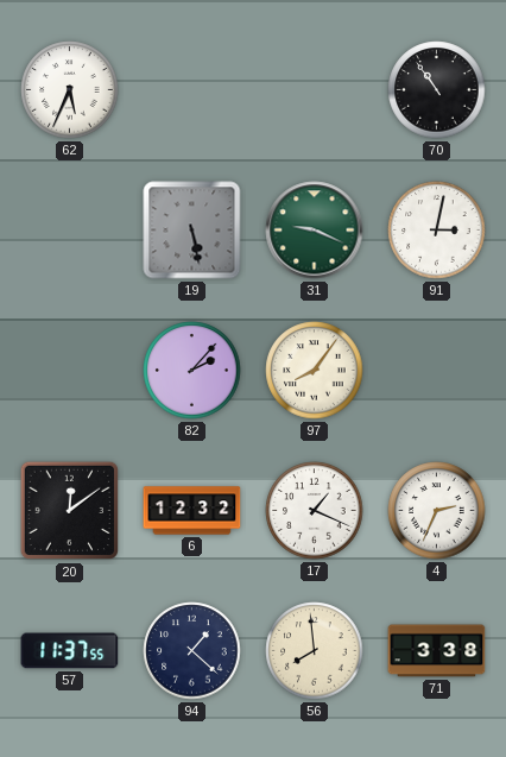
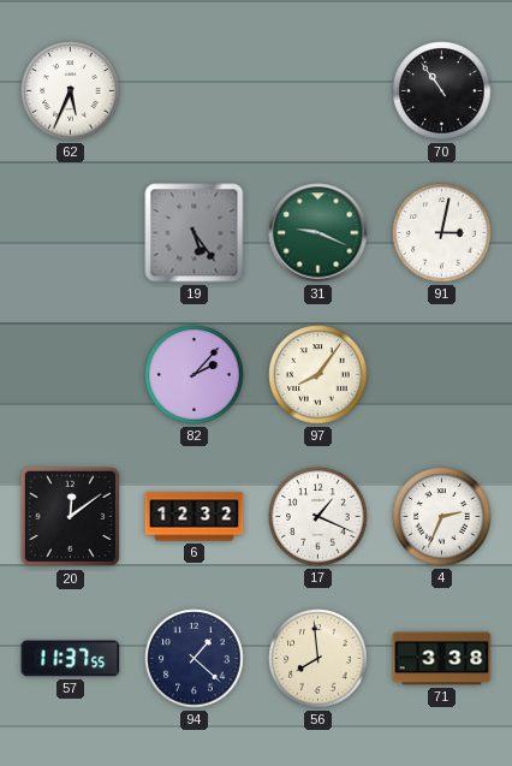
19: 5:28 -> 5:24 (195, 233)
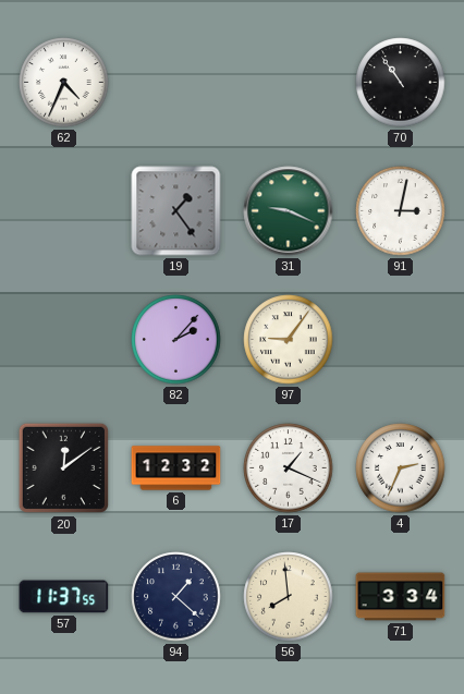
62: 5:34 -> 4:34 (64, 83)
19: 5:24 -> 1:24 (176, 211)
97: 8:06 -> 9:06 (289, 340)
71: 3:38 -> 3:34 (401, 597)
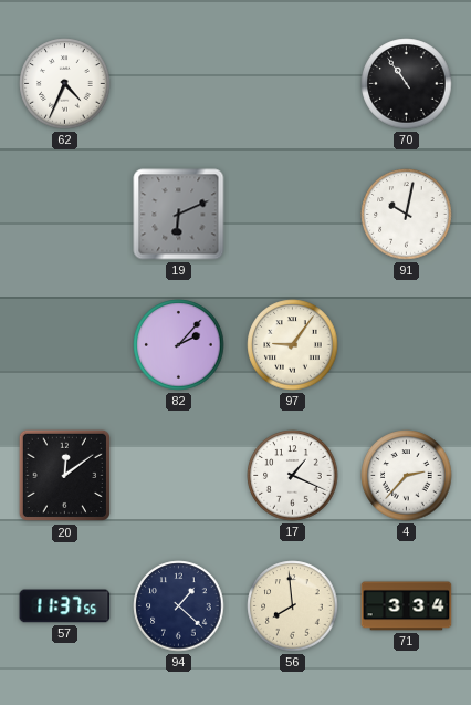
19: 1:24 -> 6:11 (179, 215)
31: 9:19 -> none (289, 211)
91: 3:02 -> 10:02 (407, 215)
6: 12:32 -> none (176, 468)
4: 2:34 -> 2:37 (407, 476)
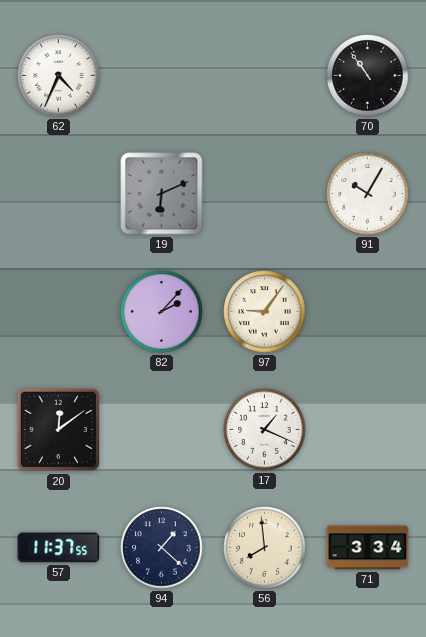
91: 10:02 -> 10:05 (368, 194)
4: 2:37 -> none (407, 476)
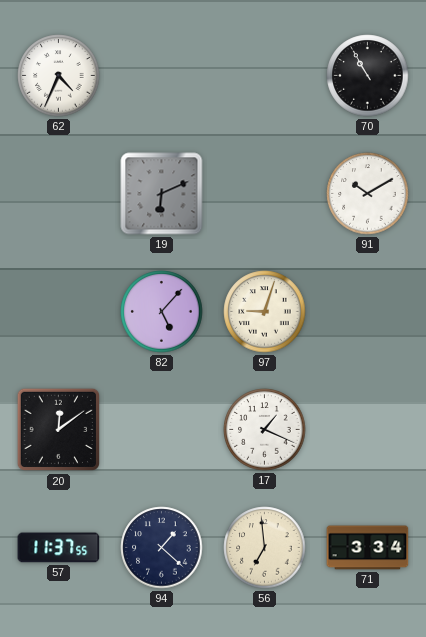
70: 10:54 -> 10:55 (368, 76)
91: 10:05 -> 10:10 (368, 194)
82: 2:07 -> 5:07 (162, 312)
97: 9:06 -> 9:03 (265, 312)
56: 7:59 -> 6:59 (265, 548)
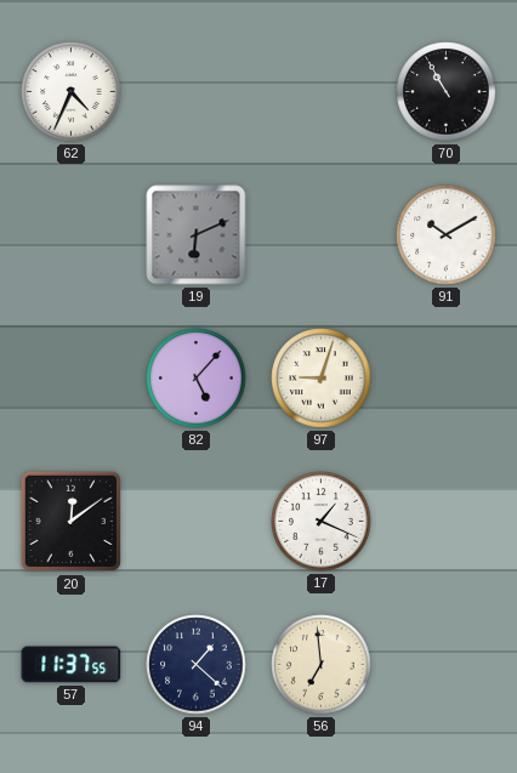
71: 3:34 -> none (368, 548)
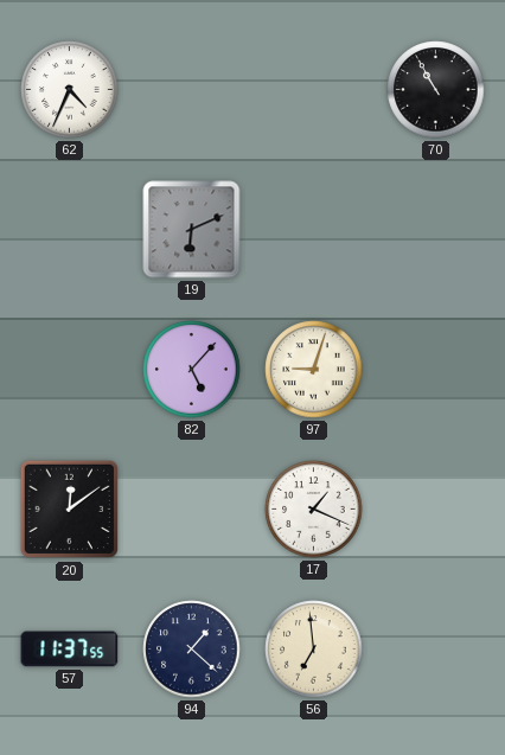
91: 10:10 -> none (447, 235)
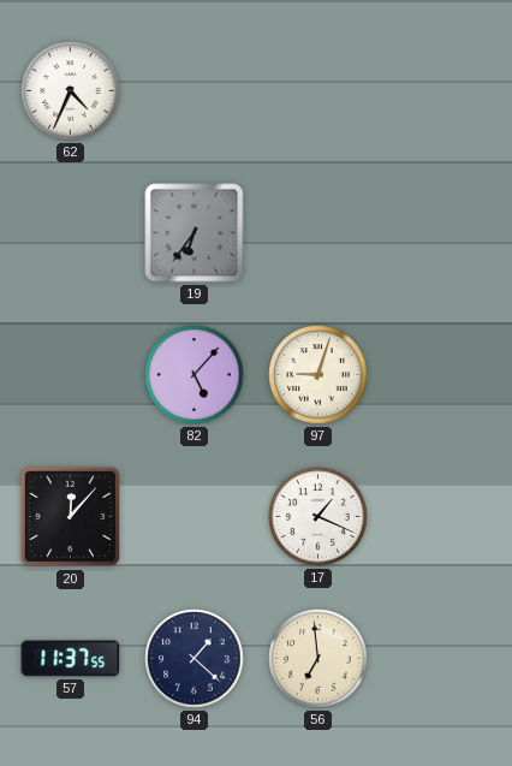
70: 10:55 -> none (436, 90)
19: 6:11 -> 6:36 (195, 233)
20: 12:09 -> 12:07 (71, 517)
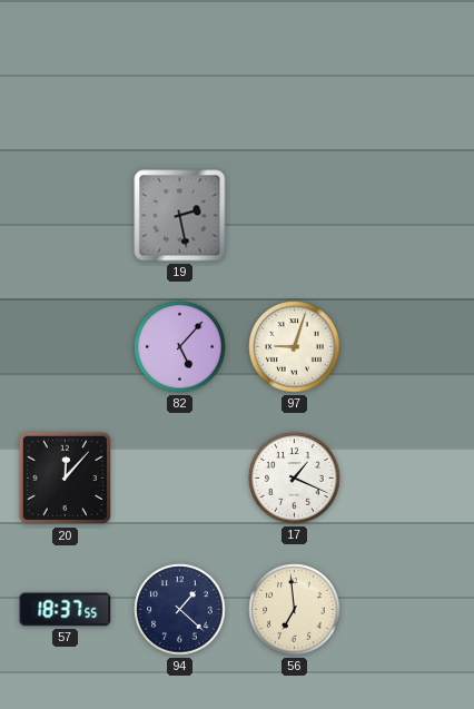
62: 4:34 -> none (71, 91)
19: 6:36 -> 2:28 (180, 216)
57: 11:37 -> 18:37 (66, 610)
